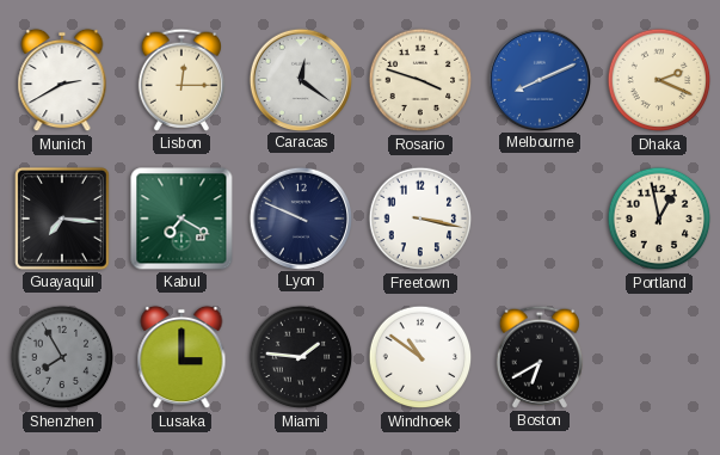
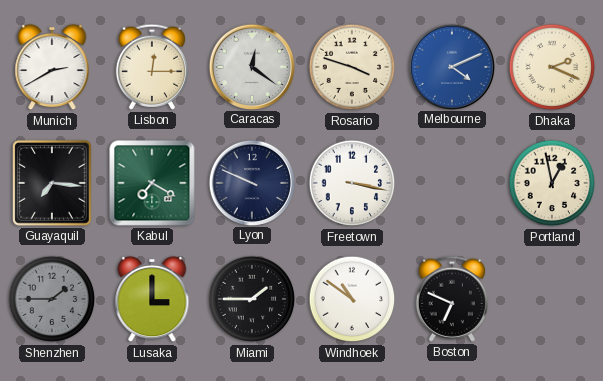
Melbourne: 8:11 -> 4:11 (451, 66)
Shenzhen: 7:55 -> 1:45 (52, 299)
Miami: 1:46 -> 1:45 (252, 299)
Boston: 6:40 -> 6:49 (452, 299)
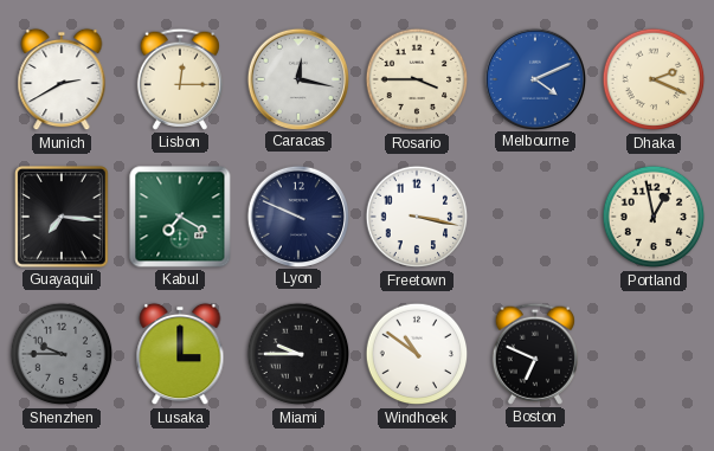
Caracas: 12:21 -> 12:17 (297, 78)
Rosario: 3:48 -> 3:45 (417, 79)
Shenzhen: 1:45 -> 9:45 (62, 354)
Miami: 1:45 -> 9:45 (298, 354)
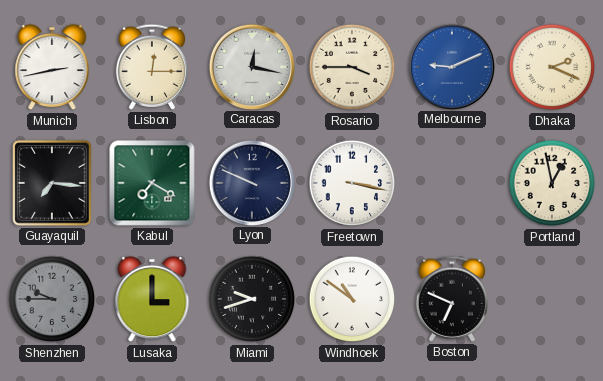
Munich: 2:40 -> 2:43 (52, 67)
Melbourne: 4:11 -> 9:11 (451, 66)
Miami: 9:45 -> 9:42 (252, 299)
